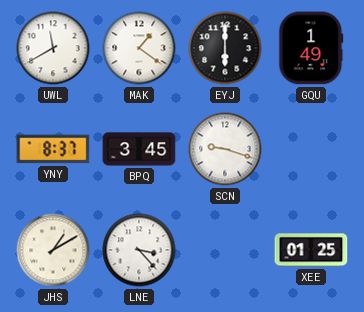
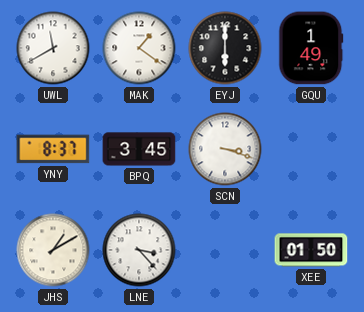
SCN: 9:18 -> 3:18 (225, 149)
XEE: 01:25 -> 01:50 (311, 250)
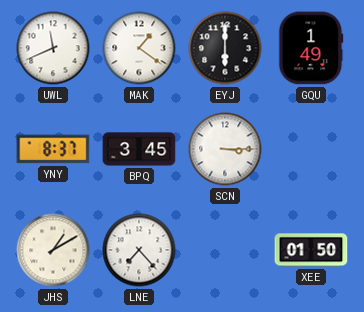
UWL: 11:40 -> 11:41 (53, 48)
SCN: 3:18 -> 3:15 (225, 149)
LNE: 3:23 -> 7:23 (139, 250)
